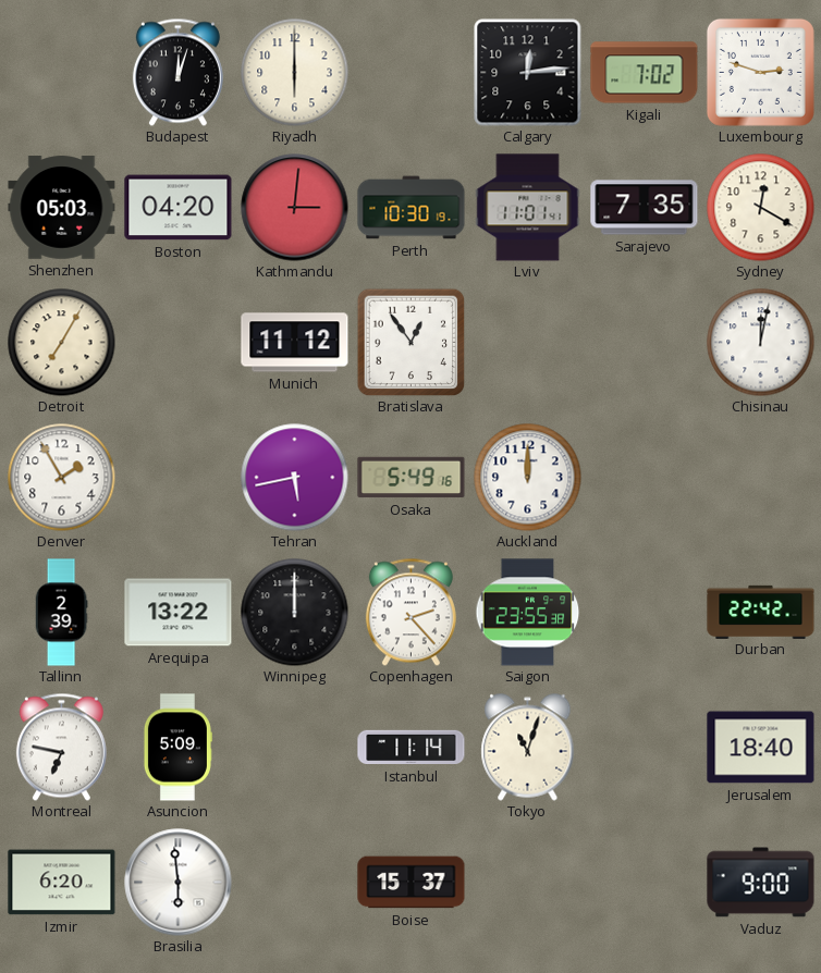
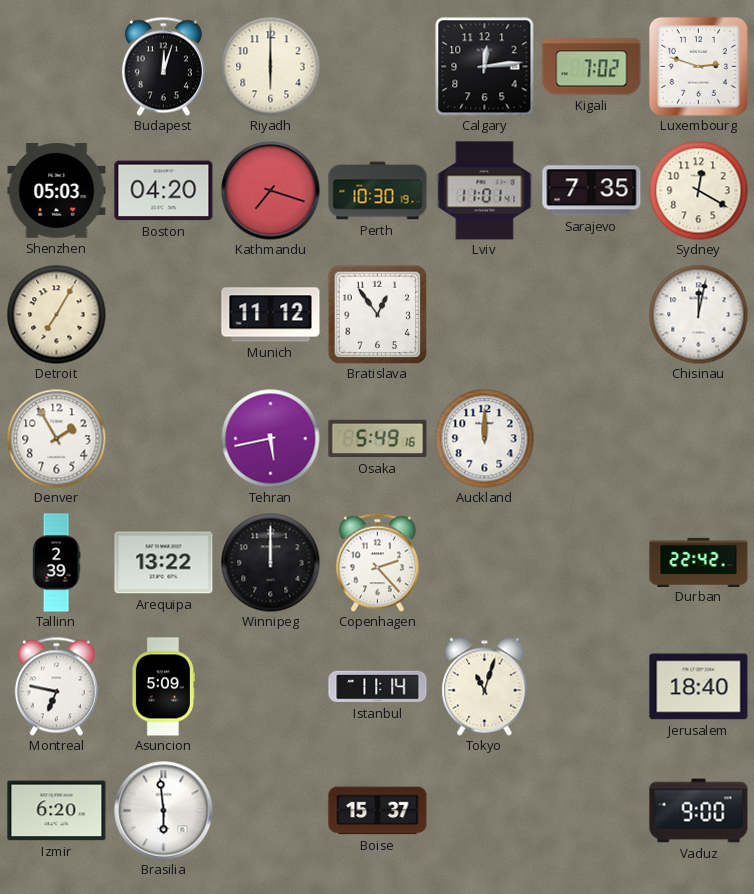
Kathmandu: 3:01 -> 7:18 (271, 191)
Saigon: 23:55 -> none (528, 613)
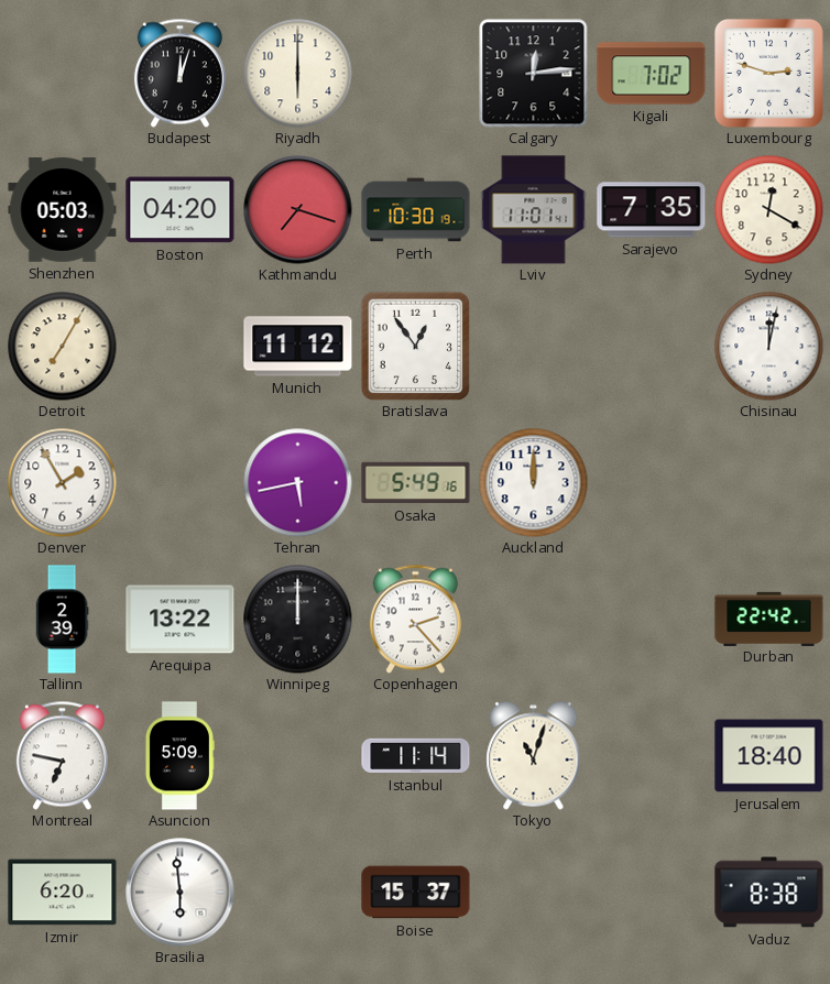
Vaduz: 9:00 -> 8:38 (769, 893)
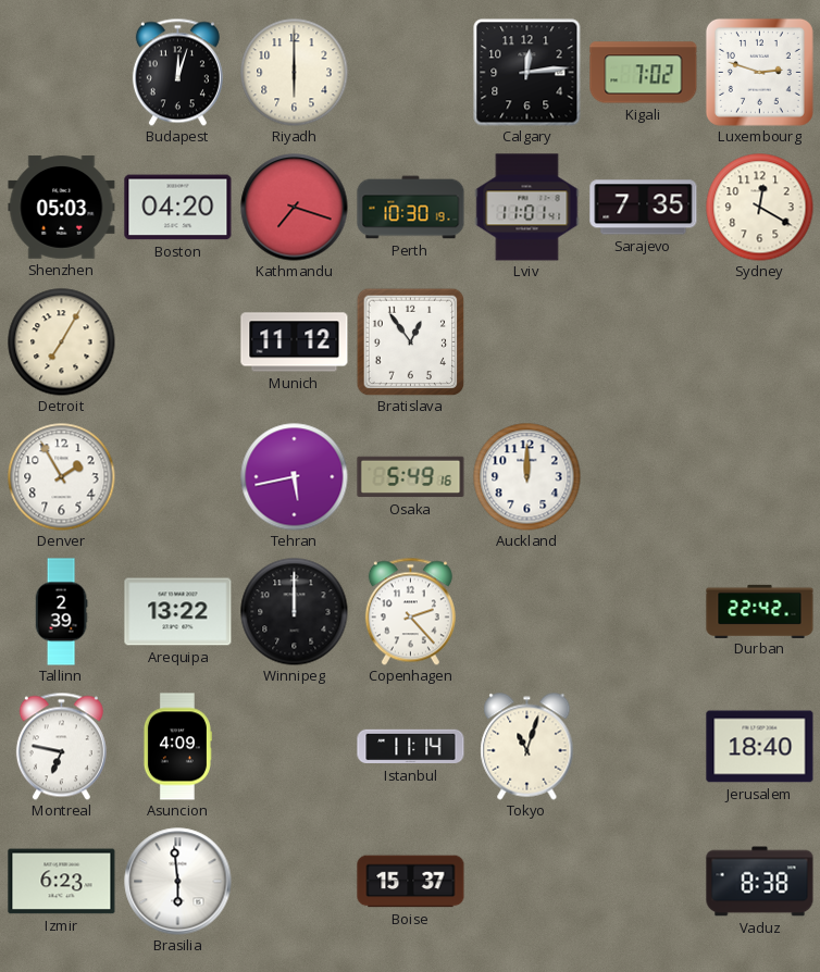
Chisinau: 12:02 -> none (769, 347)
Asuncion: 5:09 -> 4:09 (177, 747)
Izmir: 6:20 -> 6:23 (62, 882)
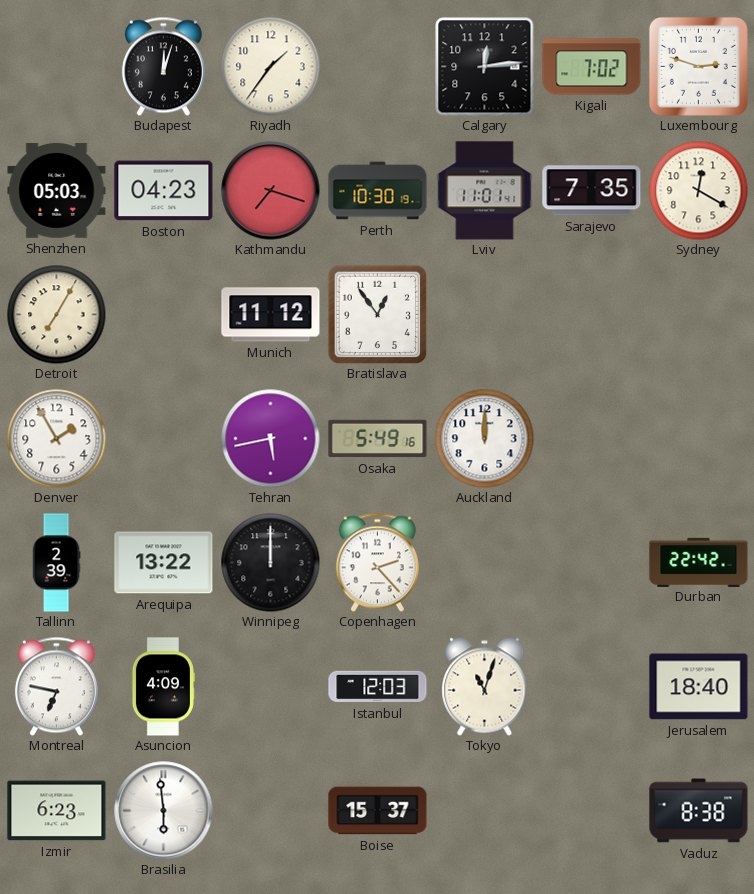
Riyadh: 6:00 -> 1:36 (271, 67)
Boston: 04:20 -> 04:23 (164, 191)
Istanbul: 11:14 -> 12:03 (378, 687)
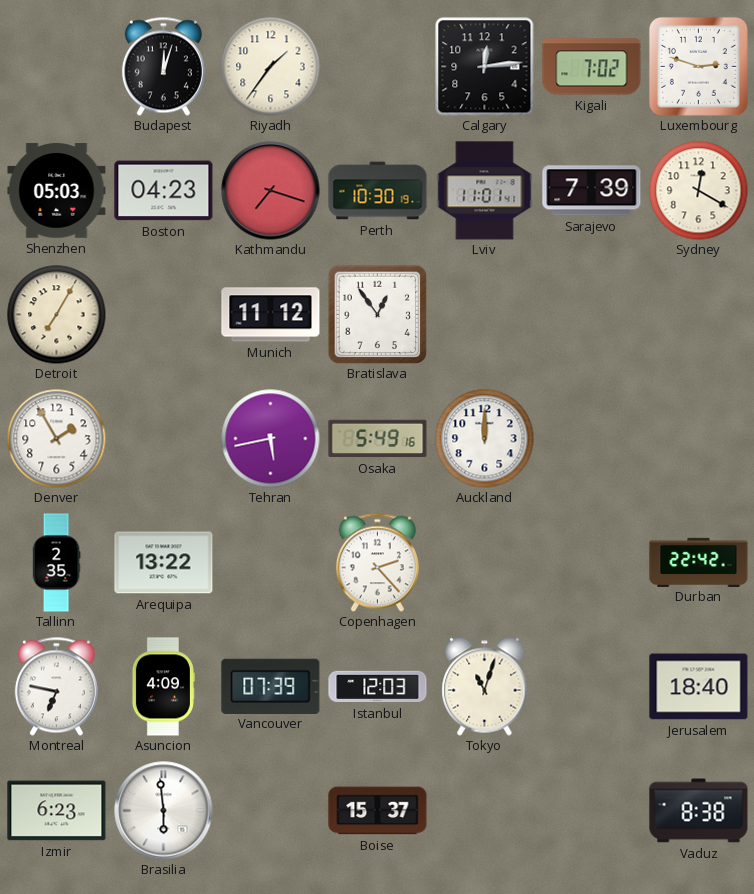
Sarajevo: 7:35 -> 7:39 (592, 191)
Tallinn: 2:39 -> 2:35 (56, 563)
Winnipeg: 12:00 -> none (271, 563)
Vancouver: none -> 07:39 (271, 686)
